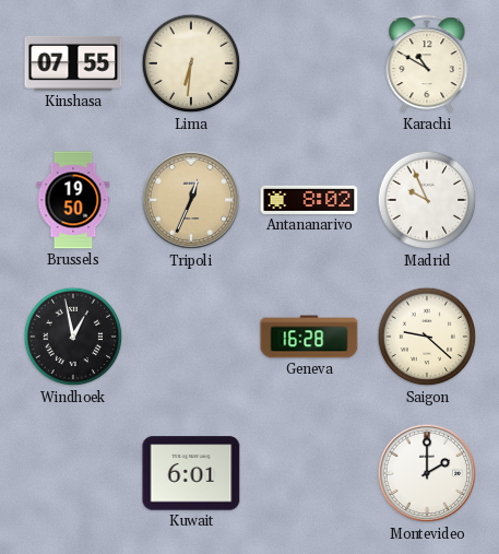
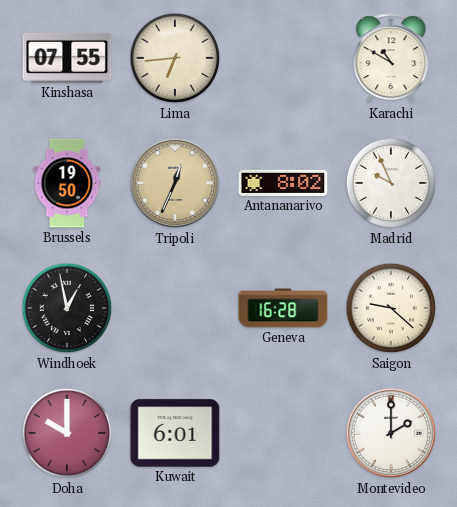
Lima: 6:31 -> 6:44 (175, 58)
Doha: none -> 10:00 (67, 433)
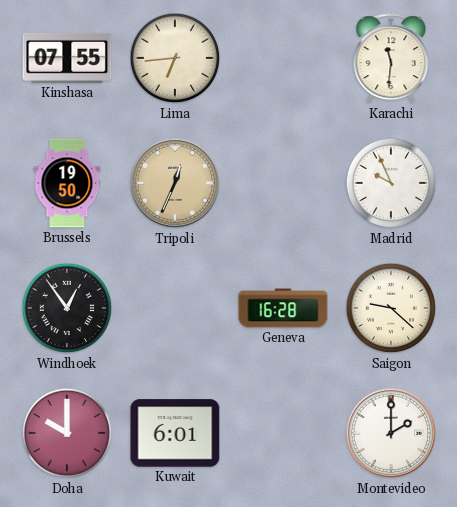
Karachi: 10:50 -> 11:31 (391, 59)
Antananarivo: 8:02 -> none (283, 183)
Windhoek: 12:58 -> 12:54 (67, 308)
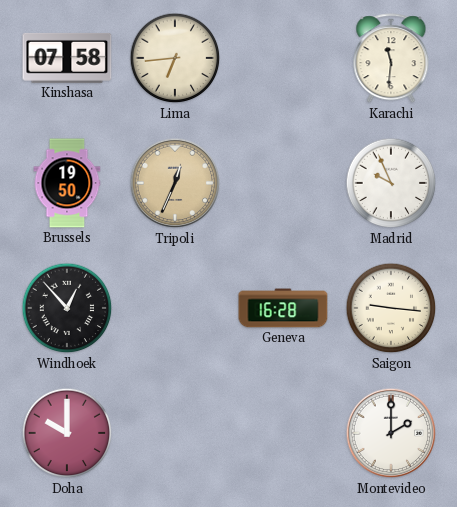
Kinshasa: 07:55 -> 07:58 (67, 58)
Windhoek: 12:54 -> 12:53 (67, 308)
Saigon: 9:22 -> 9:16 (391, 308)
Kuwait: 6:01 -> none (175, 433)
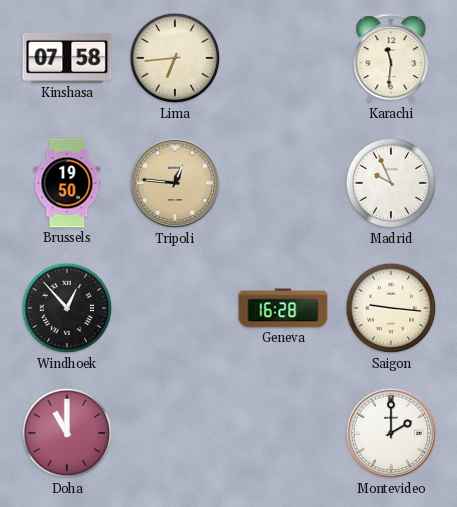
Tripoli: 12:34 -> 12:46 (175, 183)
Doha: 10:00 -> 11:00 (67, 433)
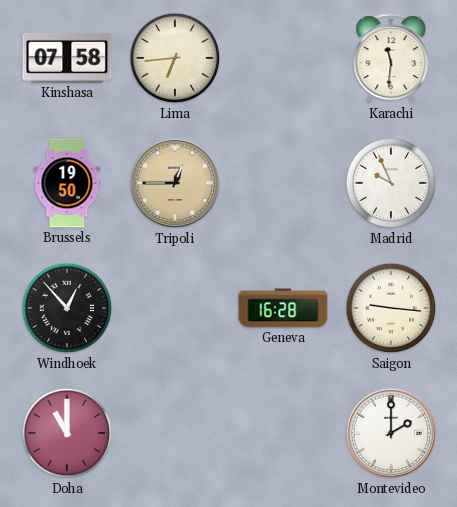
Tripoli: 12:46 -> 12:45 (175, 183)
